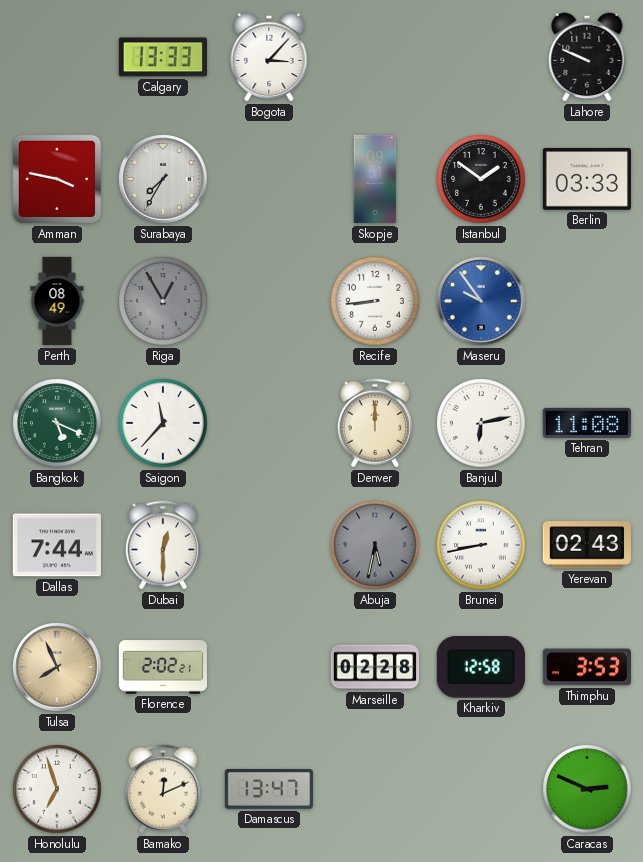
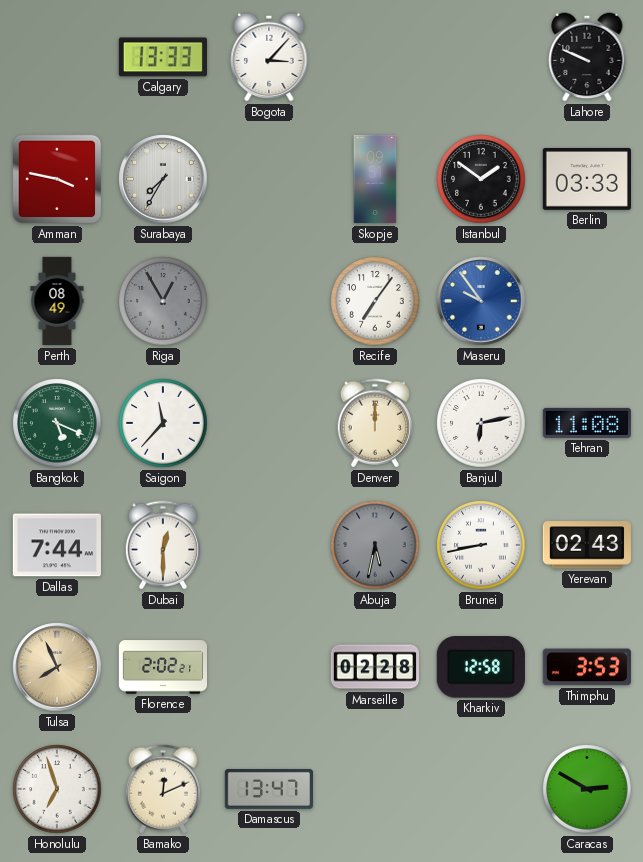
Recife: 8:44 -> 7:06 (375, 301)
Caracas: 2:49 -> 2:50 (587, 789)
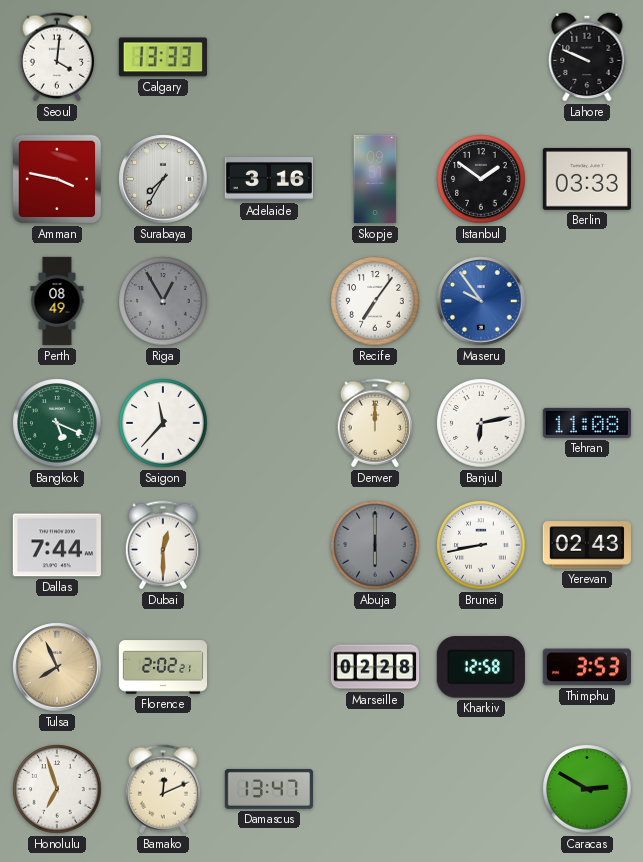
Seoul: none -> 4:01 (56, 57)
Bogota: 3:07 -> none (269, 57)
Adelaide: none -> 3:16 (268, 180)
Abuja: 5:32 -> 6:00 (375, 545)
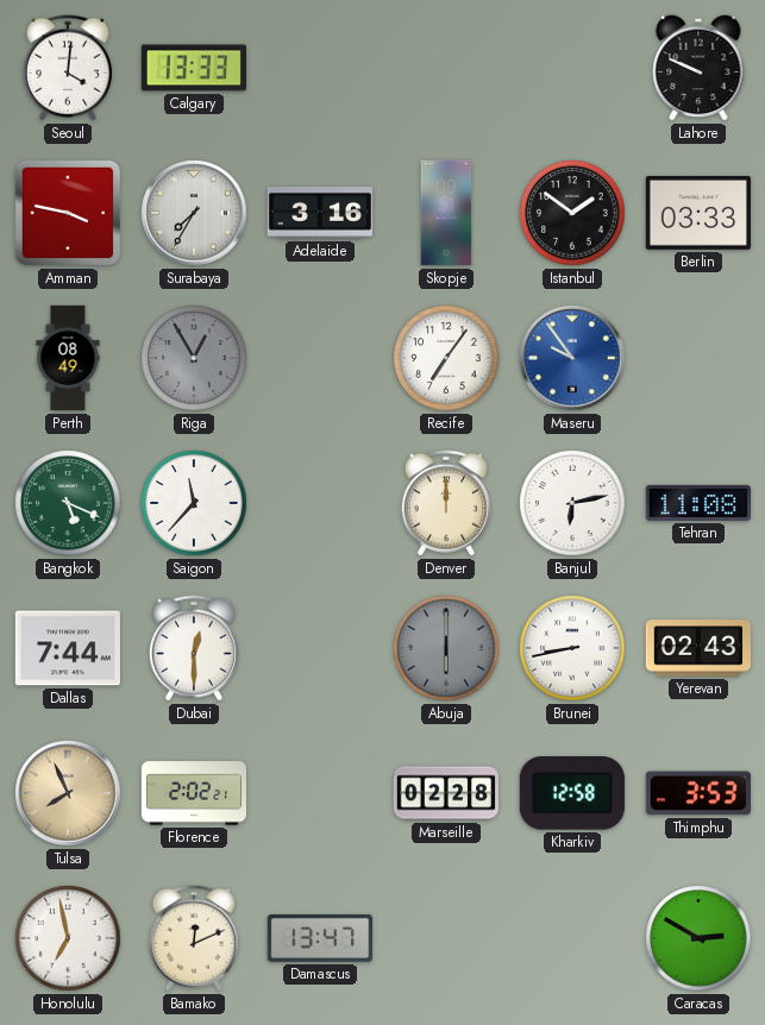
Honolulu: 6:57 -> 6:58 (68, 938)
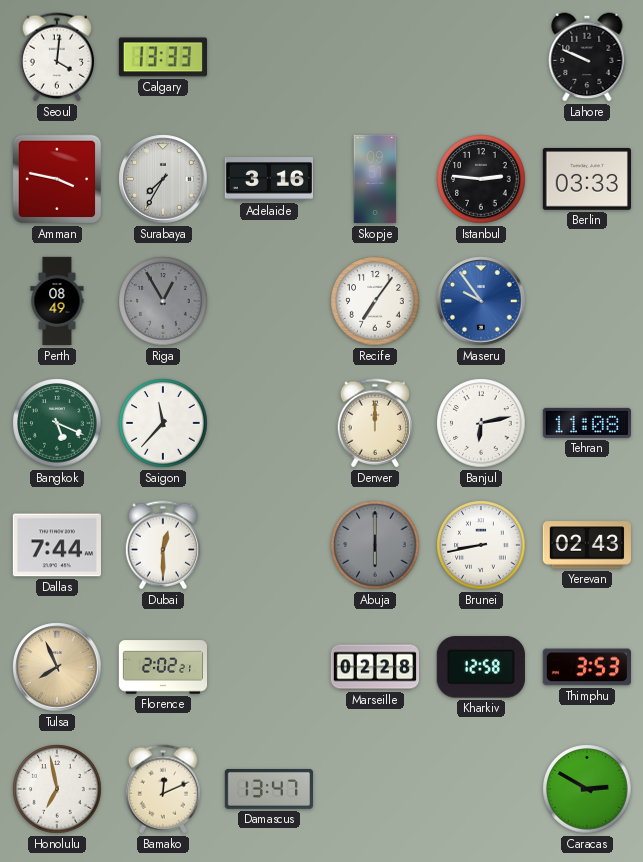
Istanbul: 1:51 -> 2:46 (481, 179)
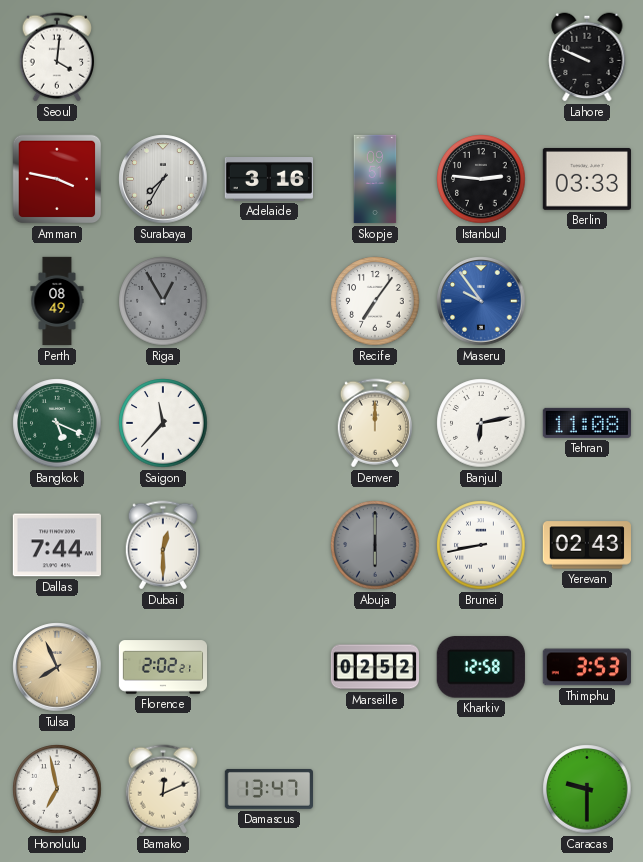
Calgary: 13:33 -> none (162, 57)
Marseille: 02:28 -> 02:52 (374, 667)
Caracas: 2:50 -> 9:30 (587, 789)
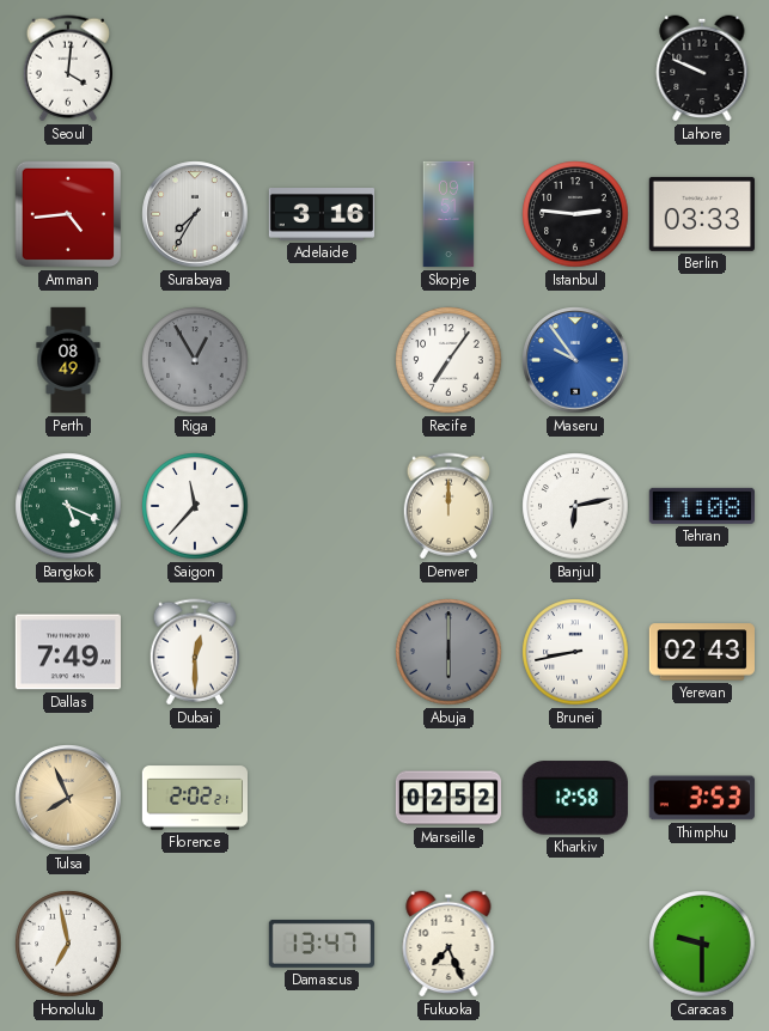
Amman: 3:47 -> 4:44 (68, 214)
Dallas: 7:44 -> 7:49 (68, 652)
Bamako: 12:11 -> none (162, 789)
Fukuoka: none -> 7:26 (448, 944)
